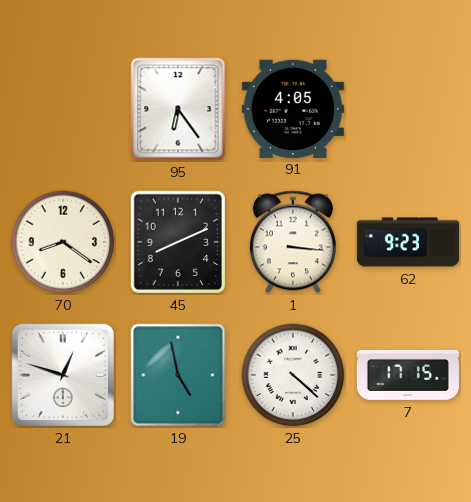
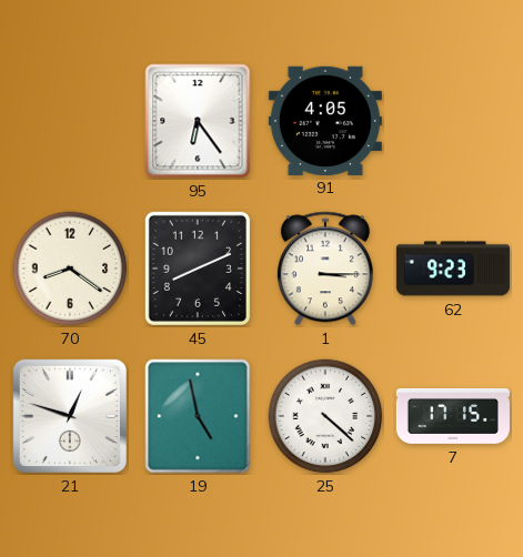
1: 3:16 -> 3:15 (325, 269)
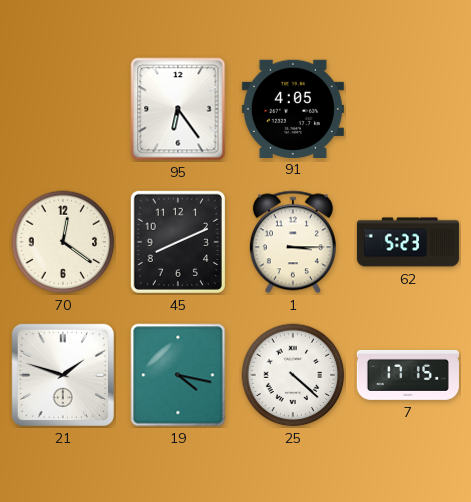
70: 8:21 -> 12:21 (63, 242)
62: 9:23 -> 5:23 (408, 242)
21: 12:48 -> 1:48 (63, 375)
19: 4:58 -> 4:17 (178, 375)
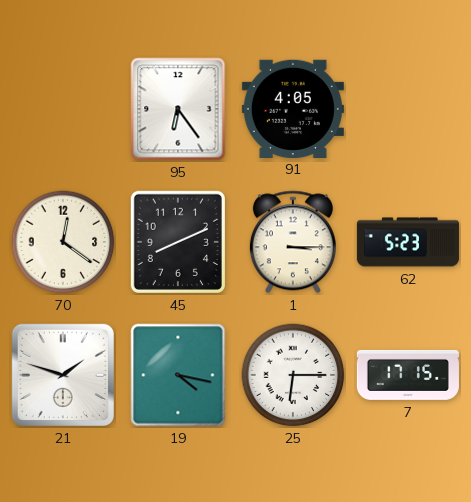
25: 4:22 -> 6:15 (293, 375)
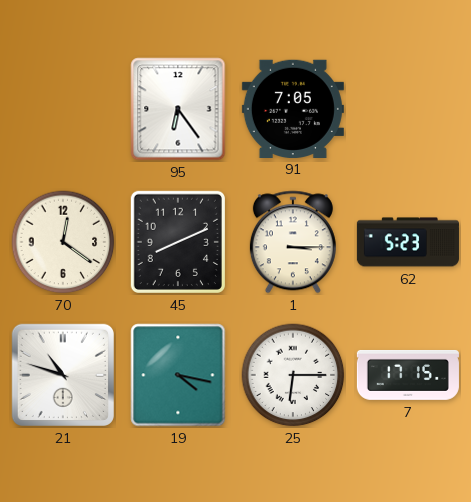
91: 4:05 -> 7:05 (293, 108)
21: 1:48 -> 10:48 (63, 375)
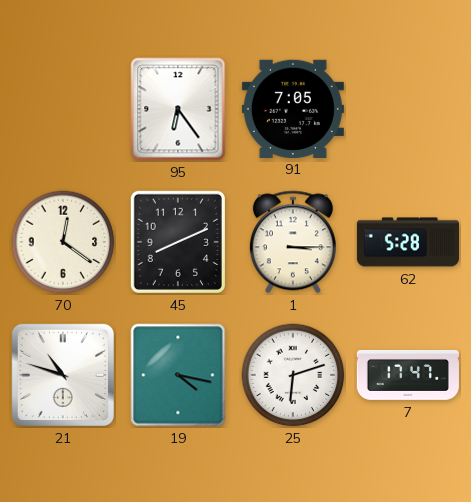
62: 5:23 -> 5:28 (408, 242)
25: 6:15 -> 6:12 (293, 375)
7: 17:15 -> 17:47 (408, 375)
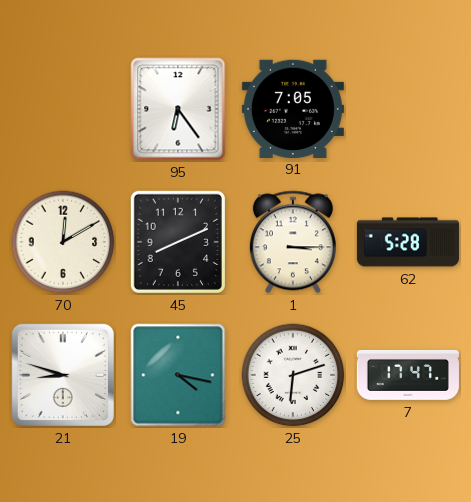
70: 12:21 -> 12:10 (63, 242)
21: 10:48 -> 8:48 (63, 375)
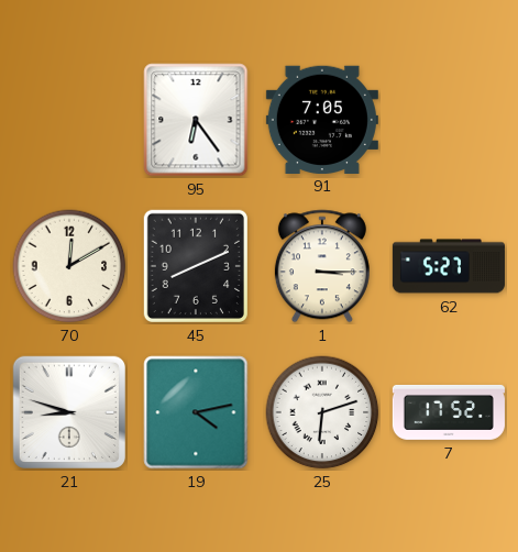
62: 5:28 -> 5:27 (449, 266)
19: 4:17 -> 4:13 (196, 412)
7: 17:47 -> 17:52 (449, 412)
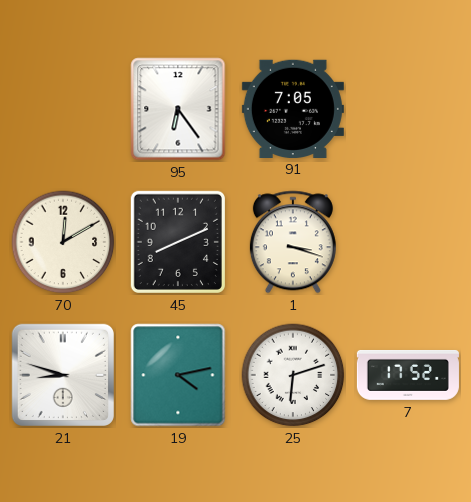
1: 3:15 -> 3:18 (293, 242)
62: 5:27 -> none (449, 266)
